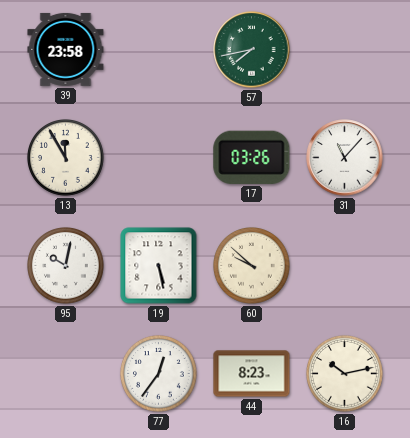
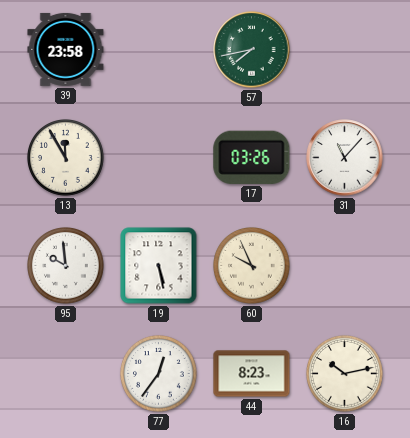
95: 10:02 -> 9:59 (66, 266)
60: 9:52 -> 9:56 (252, 266)
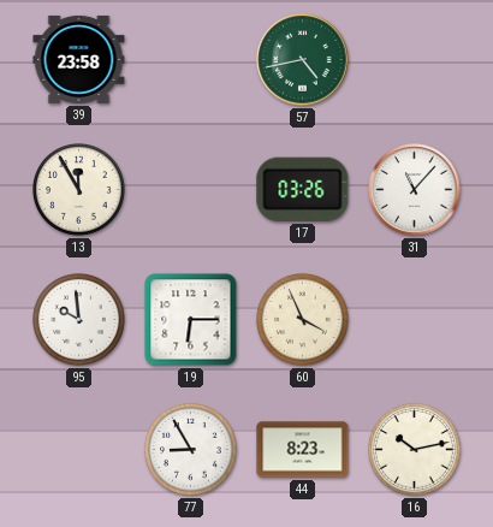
57: 7:43 -> 4:43 (303, 60)
19: 5:28 -> 6:15 (191, 320)
60: 9:56 -> 3:56 (303, 320)
77: 12:36 -> 8:55 (191, 450)
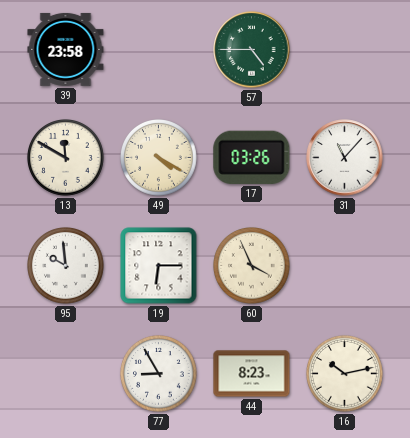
57: 4:43 -> 4:45 (252, 50)
13: 11:55 -> 11:50 (66, 158)
49: none -> 4:20 (159, 158)
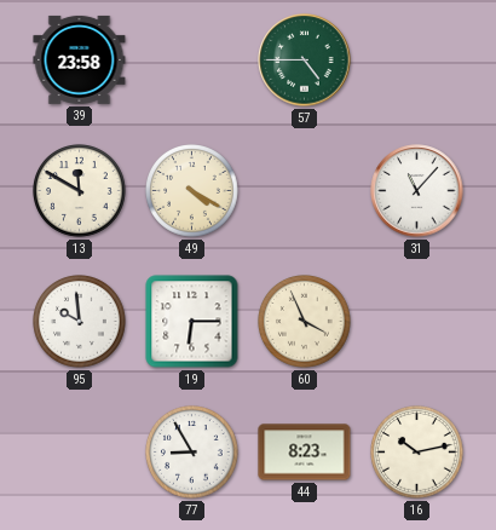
17: 03:26 -> none (252, 157)
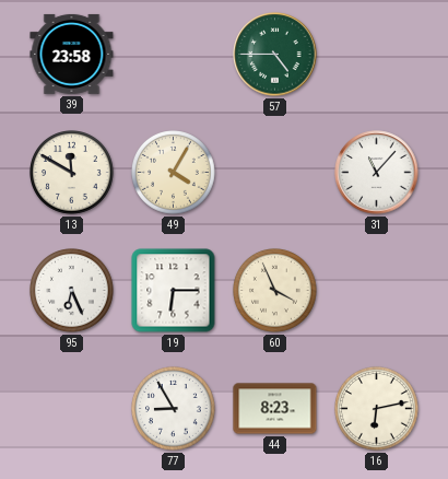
49: 4:20 -> 4:05 (174, 173)
95: 9:59 -> 6:26 (72, 291)
16: 10:13 -> 6:13 (377, 409)
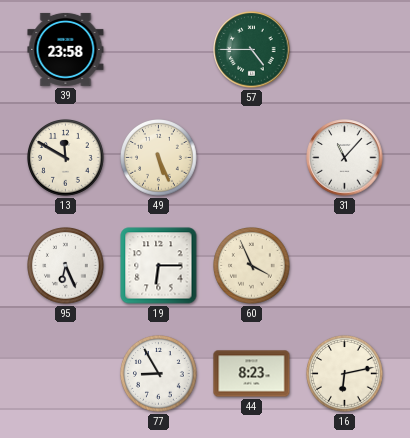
49: 4:05 -> 5:26 (159, 158)
